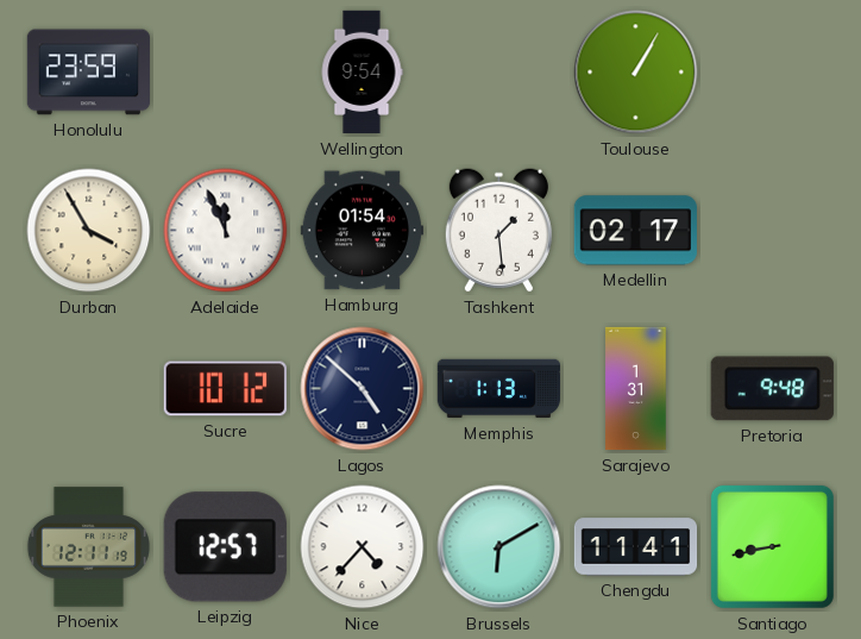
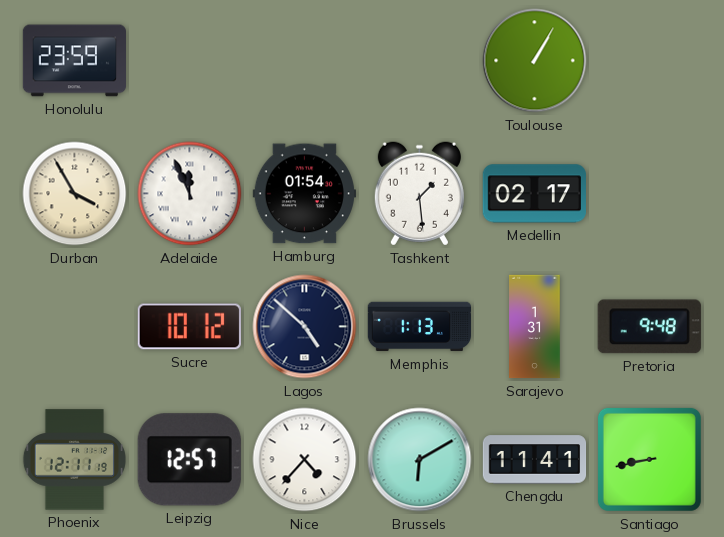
Wellington: 9:54 -> none (362, 73)
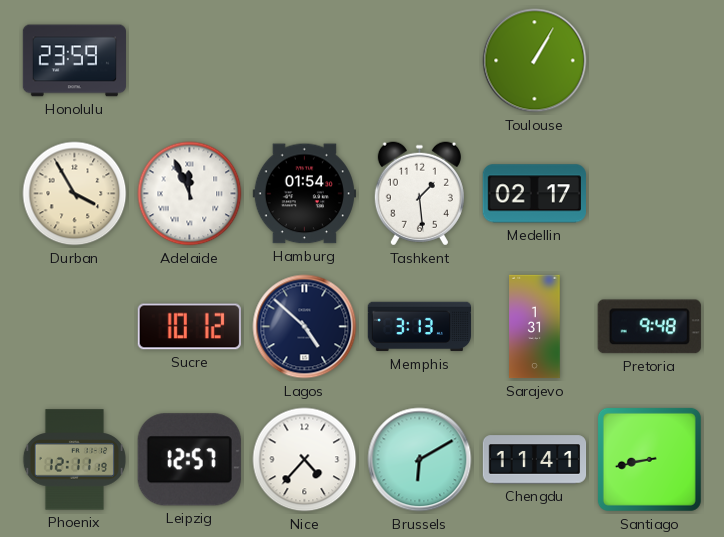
Memphis: 1:13 -> 3:13 (419, 327)
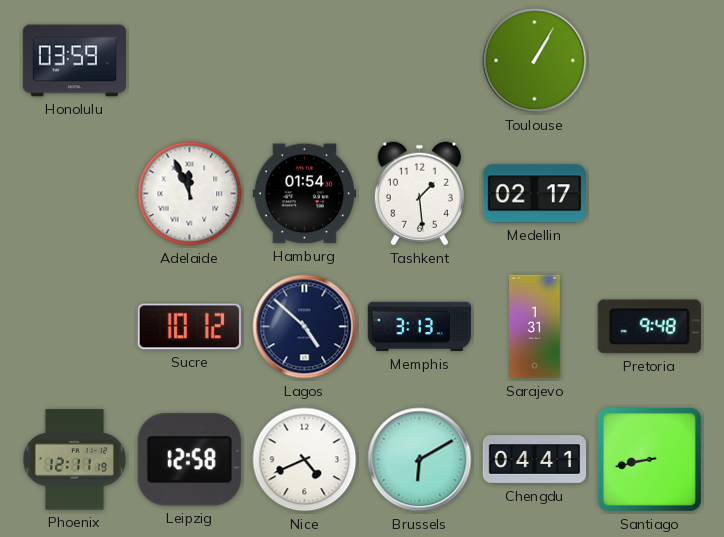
Honolulu: 23:59 -> 03:59 (75, 61)
Durban: 3:55 -> none (75, 194)
Leipzig: 12:57 -> 12:58 (189, 460)
Nice: 4:37 -> 4:41 (305, 460)
Chengdu: 11:41 -> 04:41 (535, 460)
